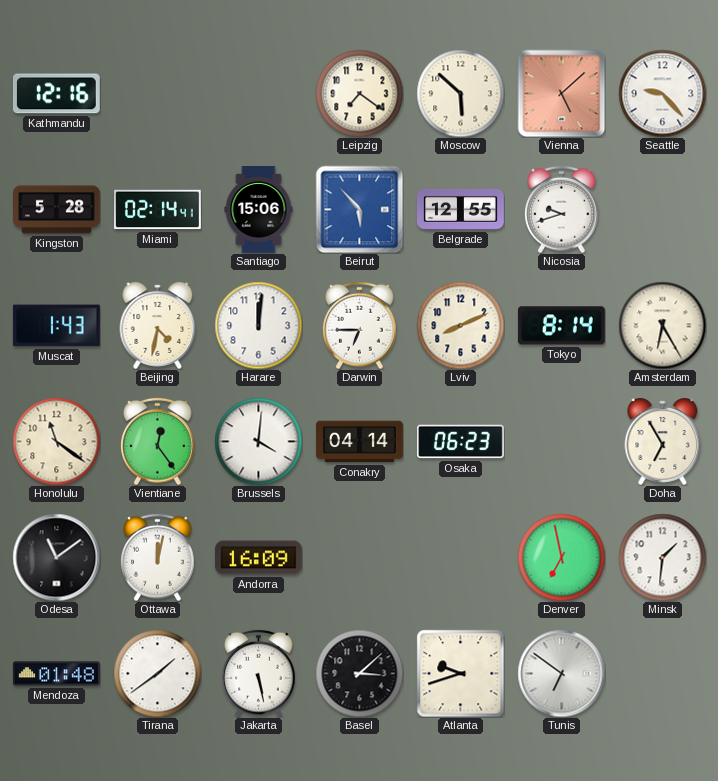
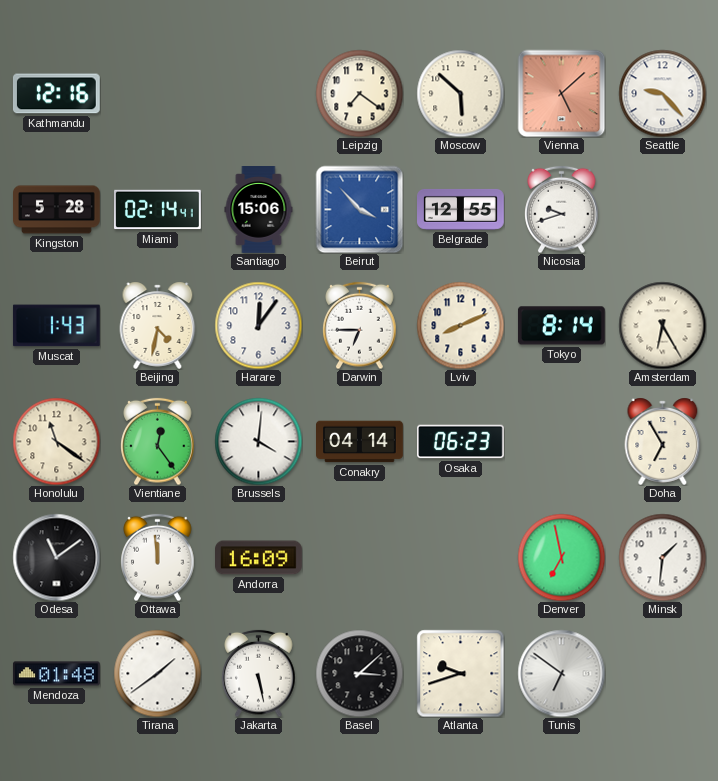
Beirut: 5:53 -> 3:53 (359, 209)
Harare: 12:01 -> 12:06 (258, 325)
Ottawa: 12:02 -> 11:59 (158, 557)
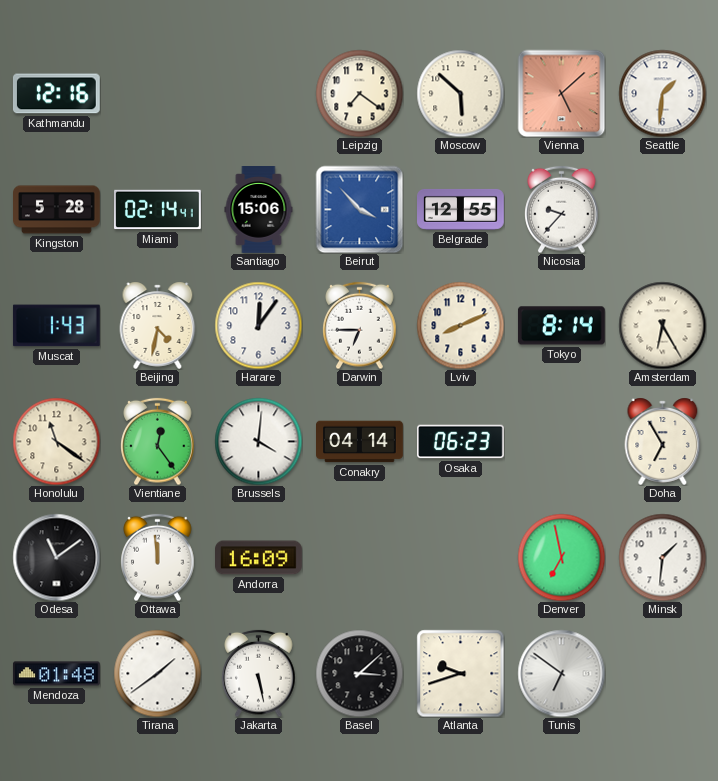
Seattle: 9:23 -> 1:31 (662, 93)
Nicosia: 9:42 -> 9:37 (562, 209)
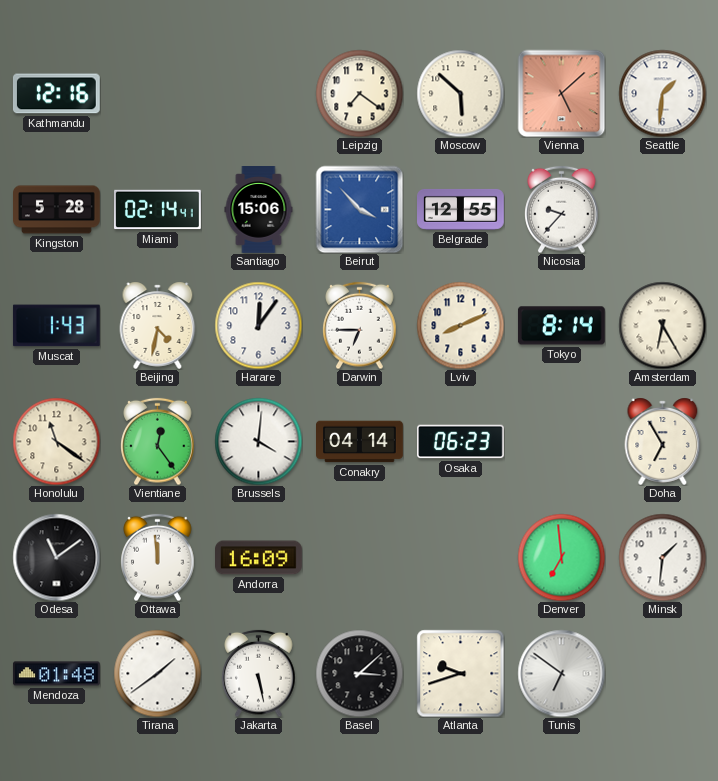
Denver: 6:58 -> 6:59 (561, 557)
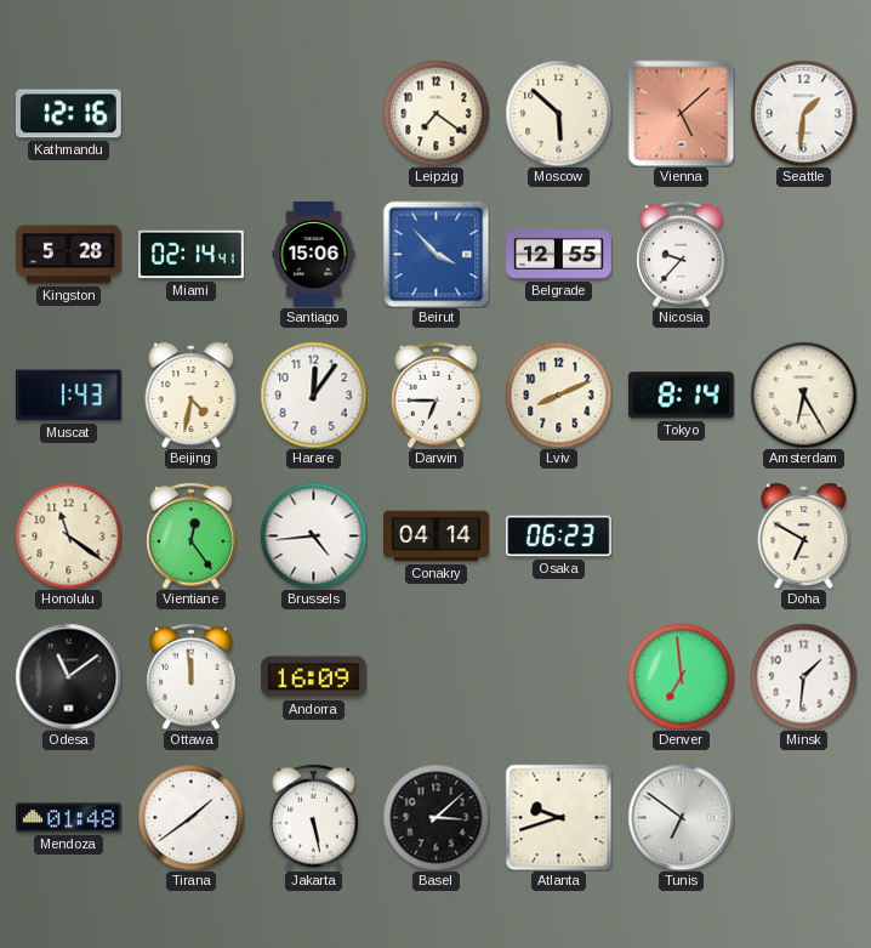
Brussels: 4:01 -> 4:44 (313, 535)
Doha: 6:55 -> 6:50 (804, 535)
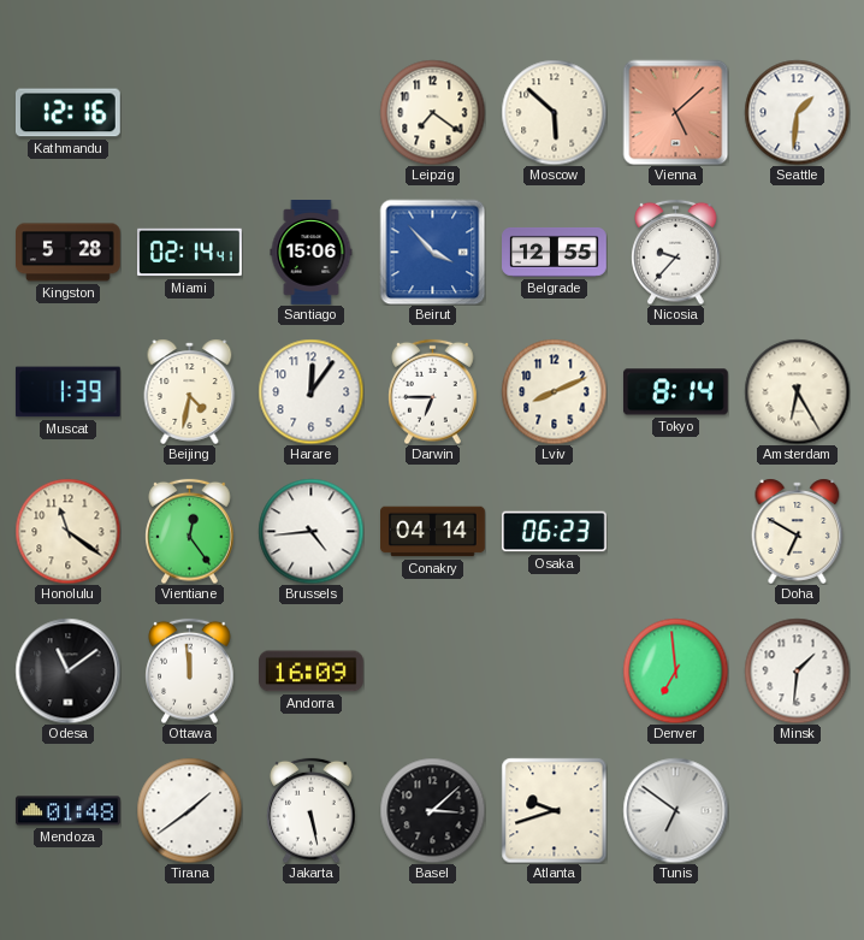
Muscat: 1:43 -> 1:39 (67, 392)
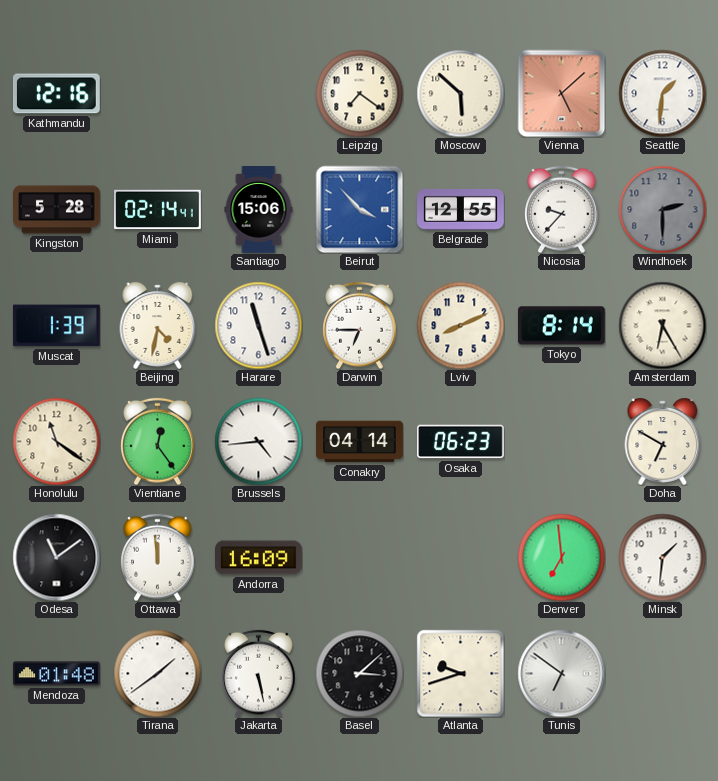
Windhoek: none -> 2:30 (662, 209)
Harare: 12:06 -> 11:27 (258, 325)
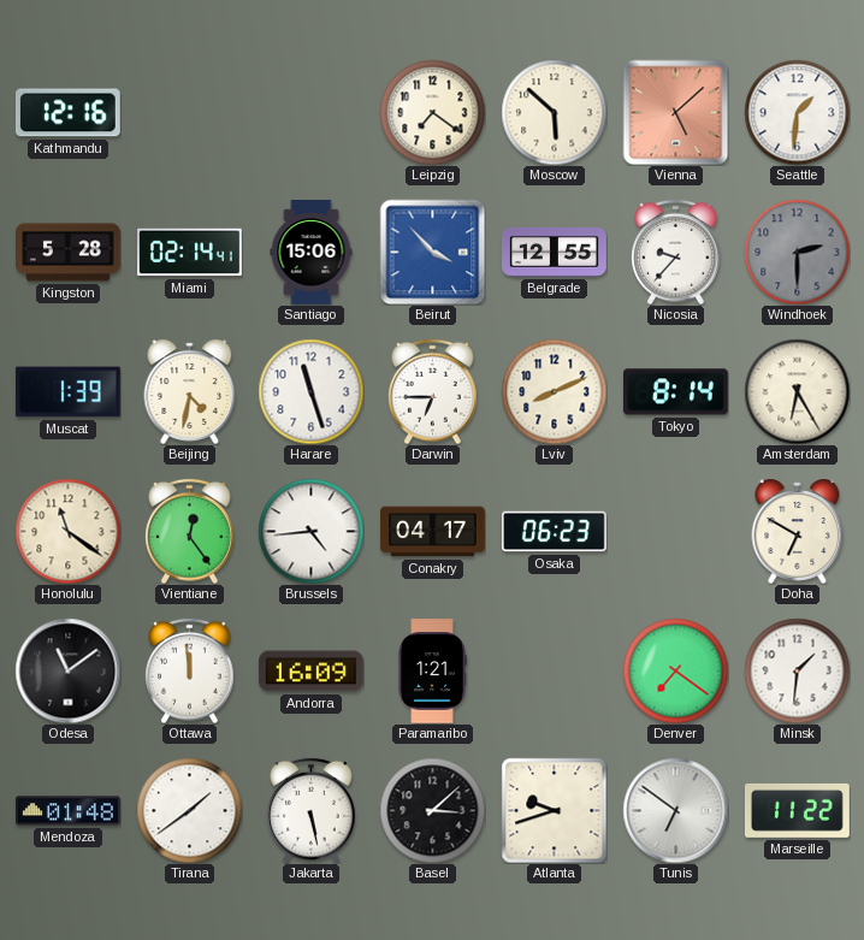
Conakry: 04:14 -> 04:17 (433, 532)
Paramaribo: none -> 1:21 (432, 672)
Denver: 6:59 -> 7:21 (675, 670)
Marseille: none -> 11:22 (797, 810)
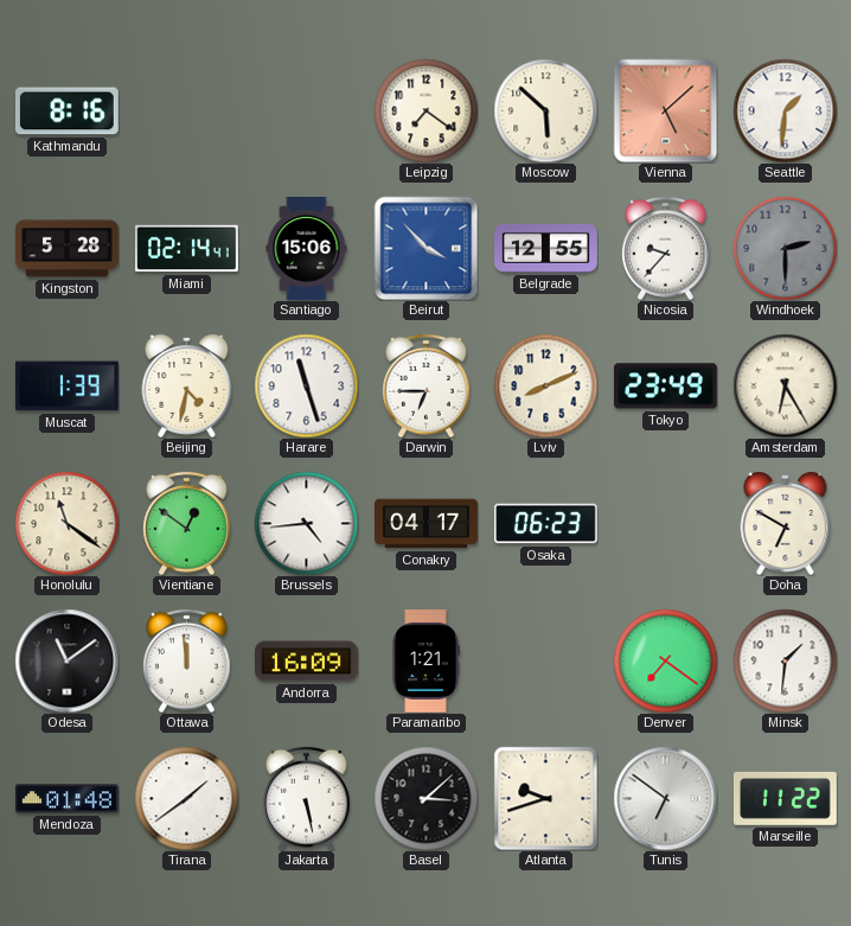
Kathmandu: 12:16 -> 8:16 (66, 111)
Tokyo: 8:14 -> 23:49 (665, 387)
Vientiane: 12:24 -> 12:51 (187, 523)
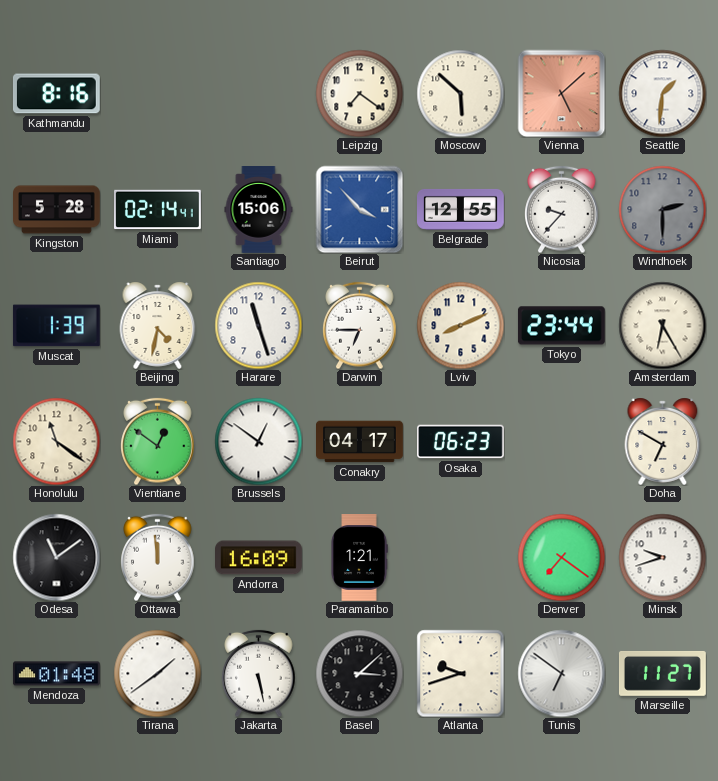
Tokyo: 23:49 -> 23:44 (561, 326)
Brussels: 4:44 -> 12:51 (258, 441)
Minsk: 1:31 -> 9:42 (662, 557)
Marseille: 11:22 -> 11:27 (662, 673)
